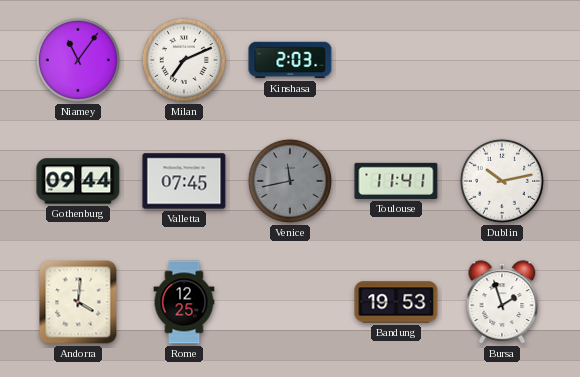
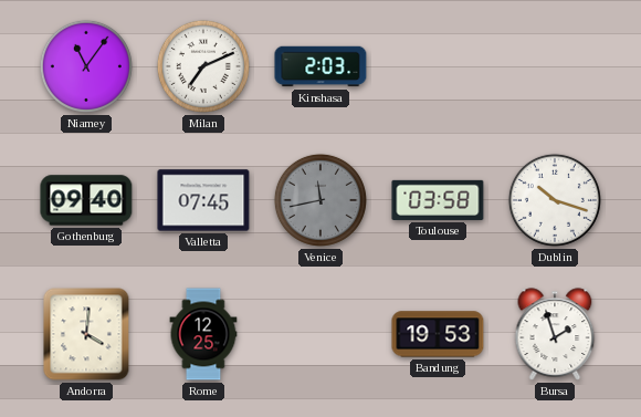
Gothenburg: 09:44 -> 09:40 (86, 200)
Toulouse: 11:41 -> 03:58 (438, 200)
Dublin: 10:13 -> 10:18 (555, 200)
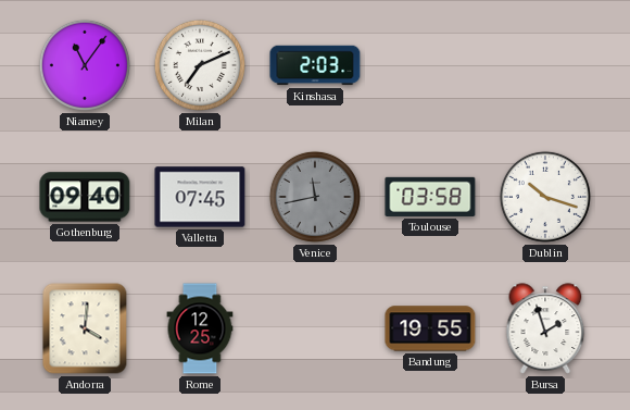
Bandung: 19:53 -> 19:55 (430, 328)
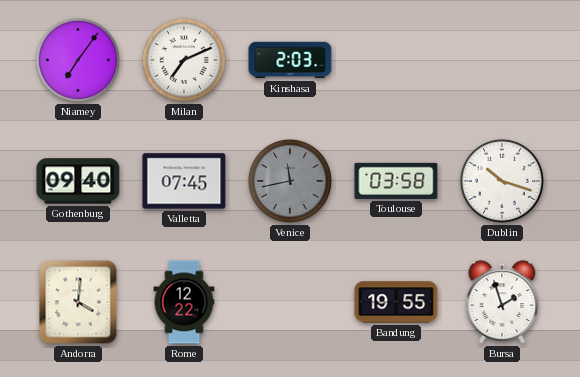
Niamey: 11:06 -> 7:06 (78, 60)
Rome: 12:25 -> 12:22 (184, 302)
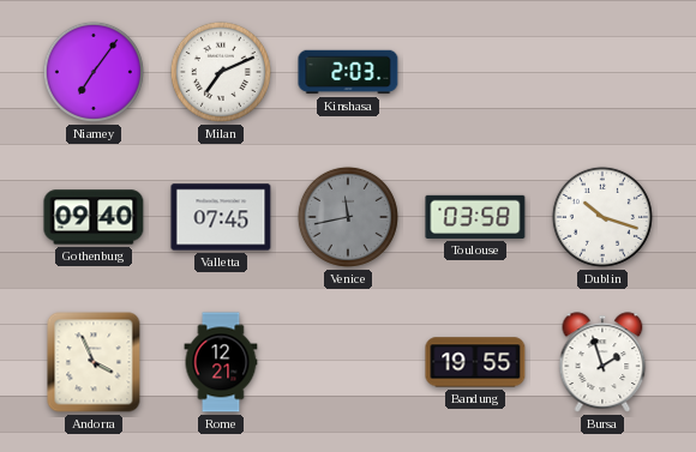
Andorra: 4:01 -> 3:56 (94, 362)
Rome: 12:22 -> 12:21 (221, 362)
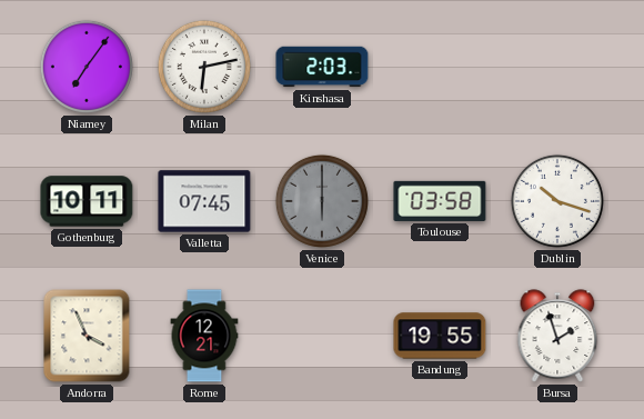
Milan: 7:11 -> 6:13 (204, 67)
Gothenburg: 09:40 -> 10:11 (87, 201)
Venice: 11:43 -> 6:00 (322, 201)
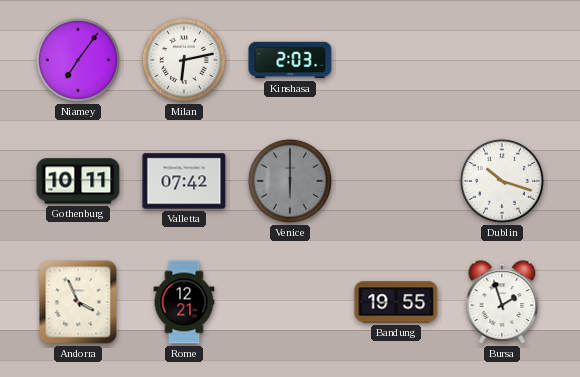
Valletta: 07:45 -> 07:42 (184, 181)
Toulouse: 03:58 -> none (440, 201)
